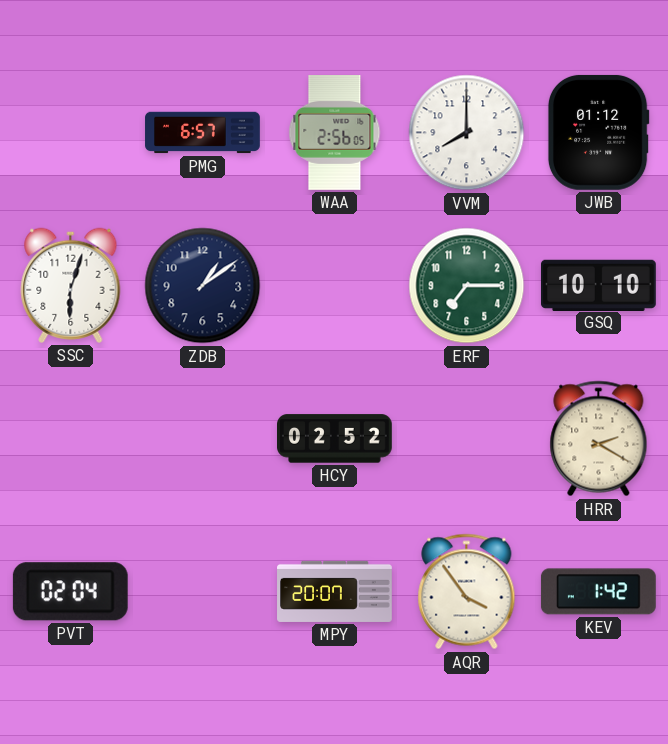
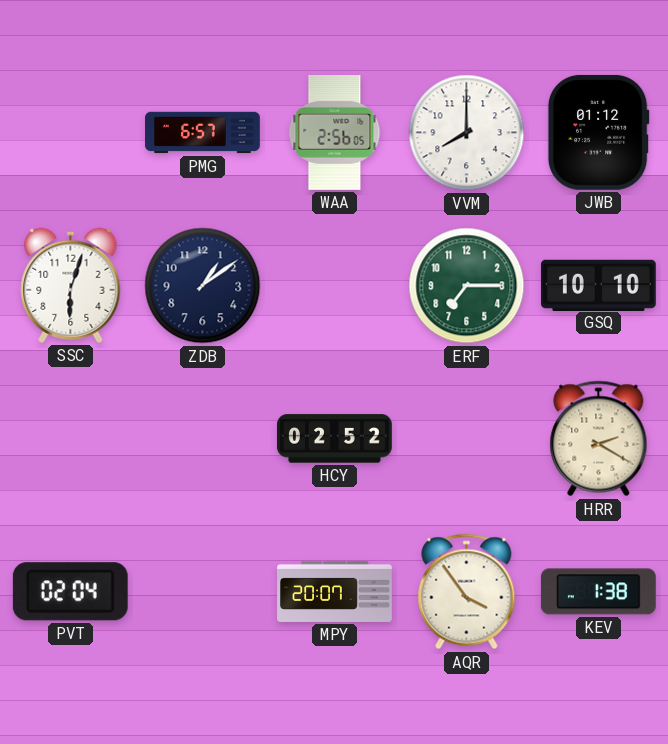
KEV: 1:42 -> 1:38 (598, 592)
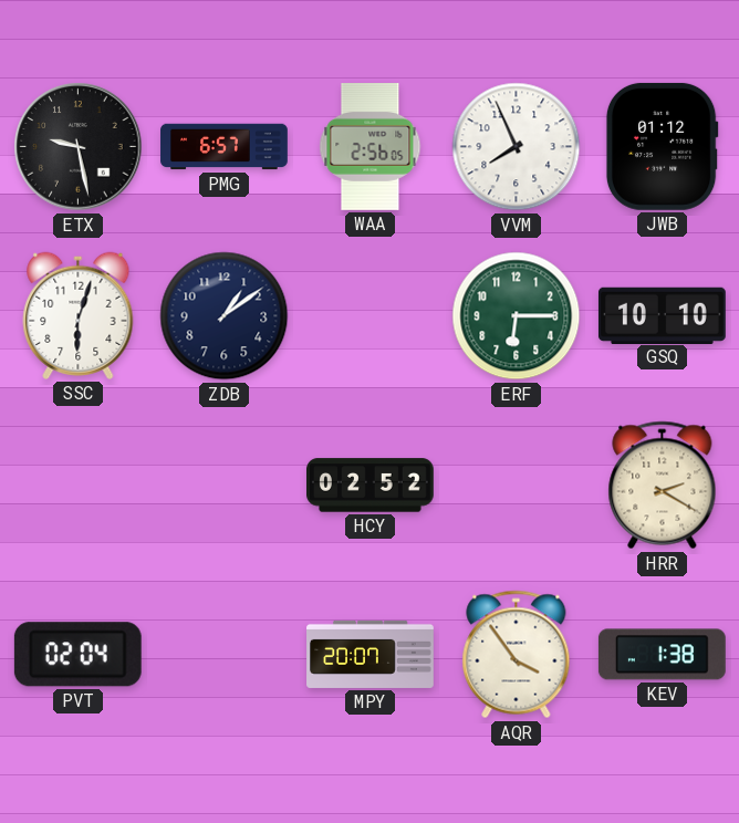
ETX: none -> 9:28 (79, 147)
VVM: 8:00 -> 7:56 (517, 147)
ERF: 7:15 -> 6:15 (517, 316)
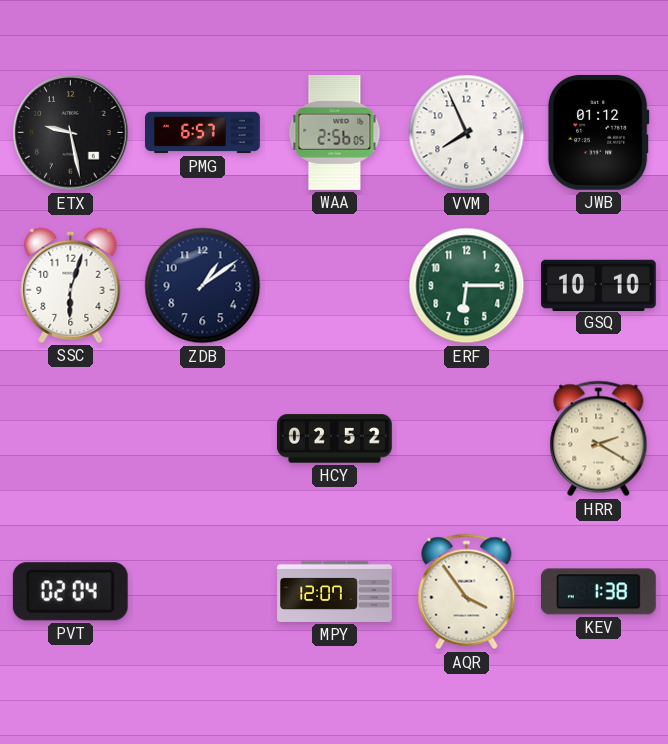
MPY: 20:07 -> 12:07 (335, 591)
